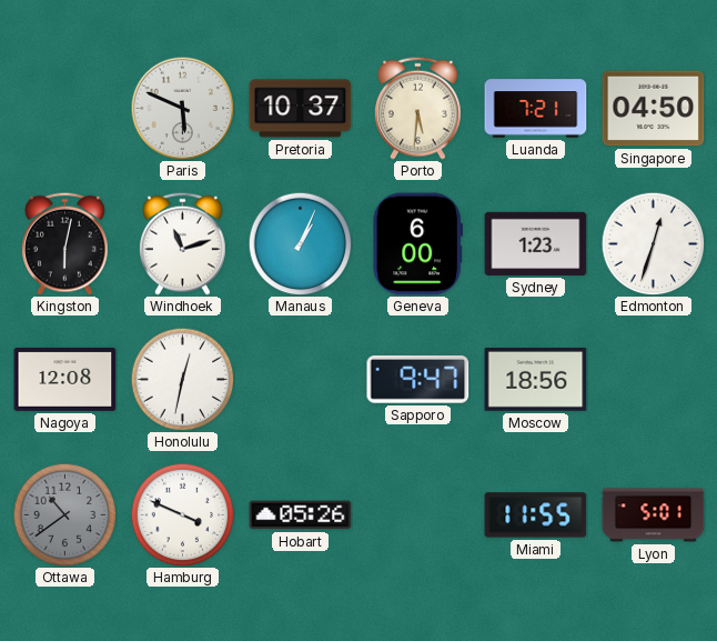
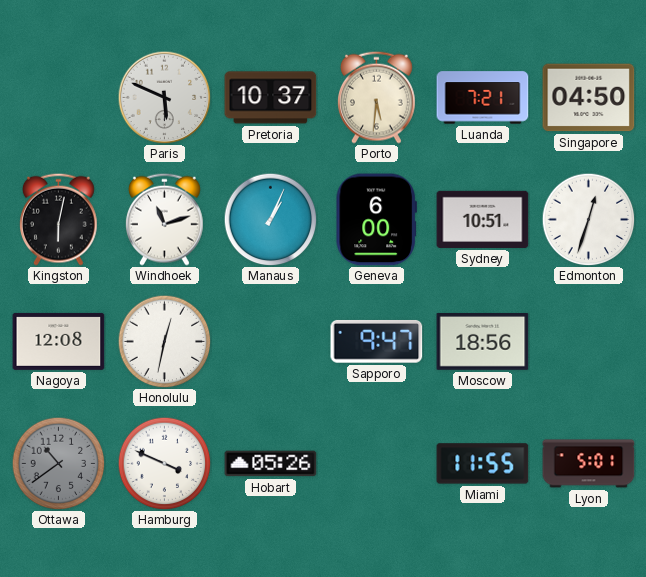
Sydney: 1:23 -> 10:51 (483, 219)
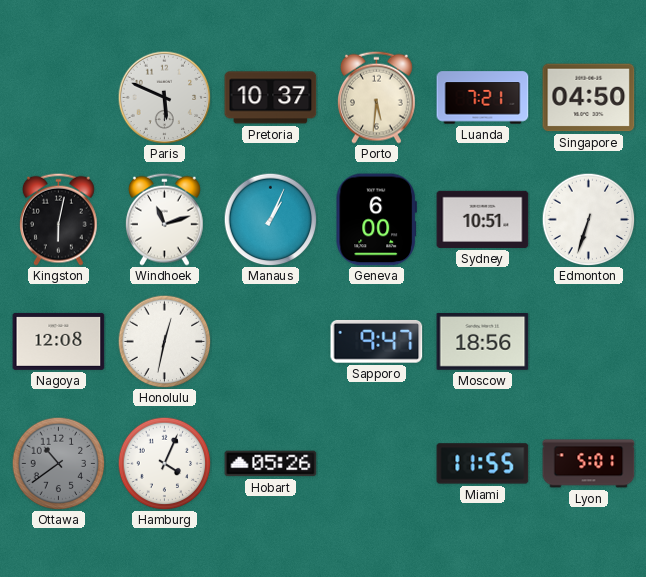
Edmonton: 12:33 -> 6:33 (588, 219)
Hamburg: 3:49 -> 4:04 (164, 463)
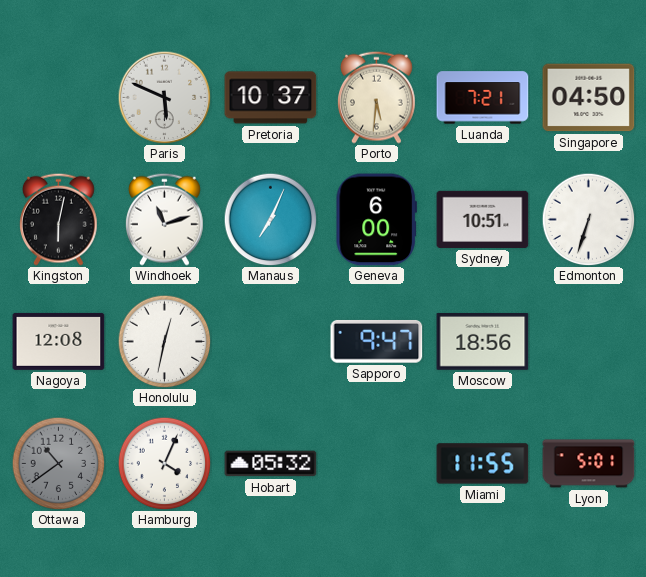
Manaus: 1:04 -> 7:04 (270, 219)
Hobart: 05:26 -> 05:32 (271, 464)
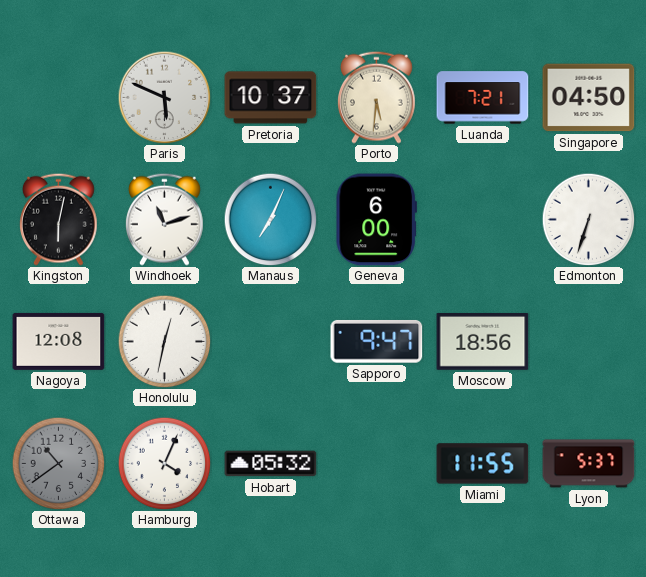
Sydney: 10:51 -> none (483, 219)
Lyon: 5:01 -> 5:37 (589, 464)
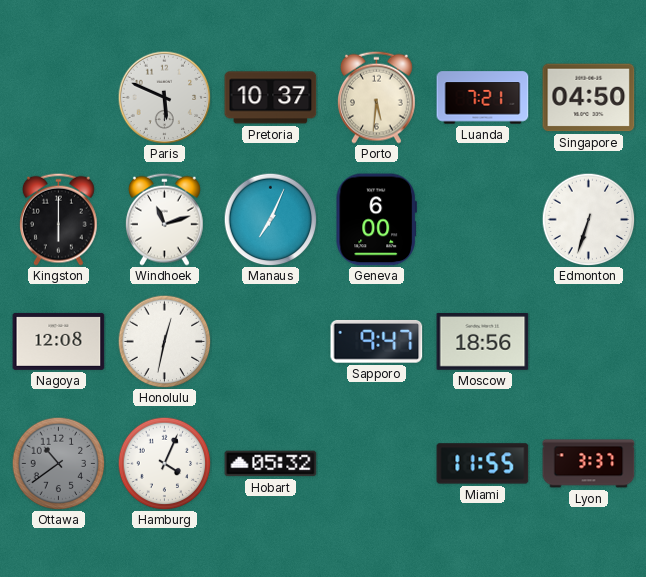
Kingston: 6:02 -> 6:00 (59, 219)
Lyon: 5:37 -> 3:37 (589, 464)
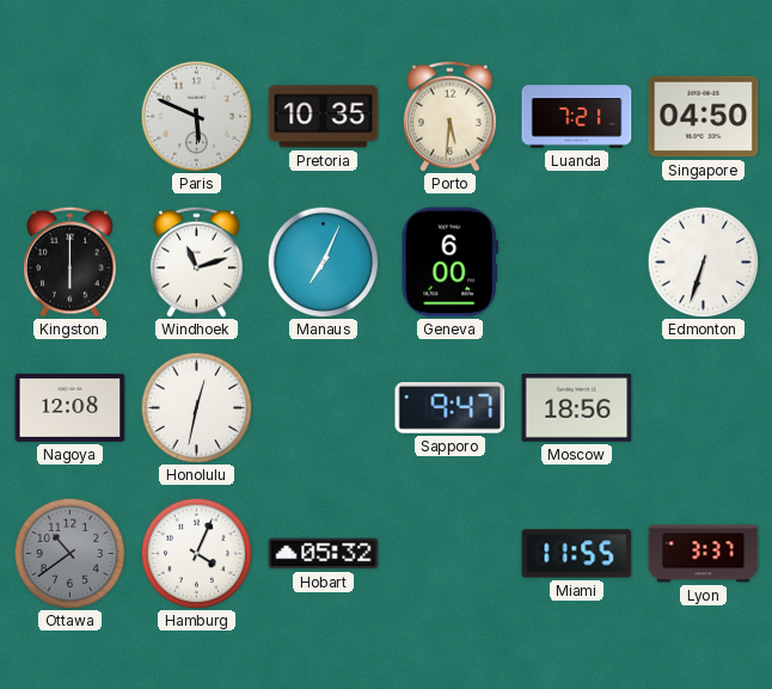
Pretoria: 10:37 -> 10:35 (324, 117)
